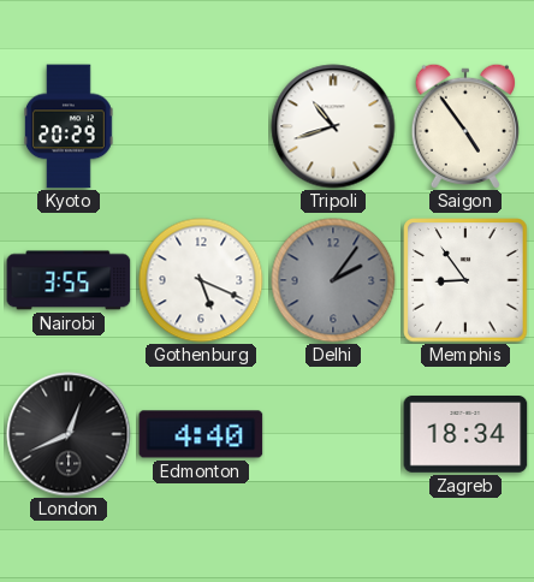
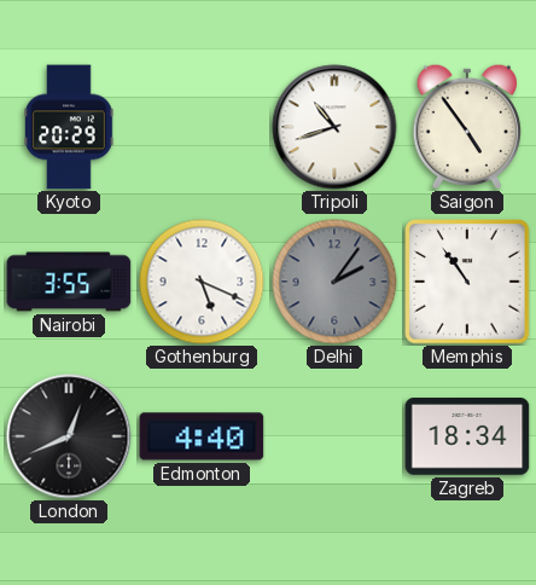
Memphis: 8:54 -> 10:54 (467, 282)
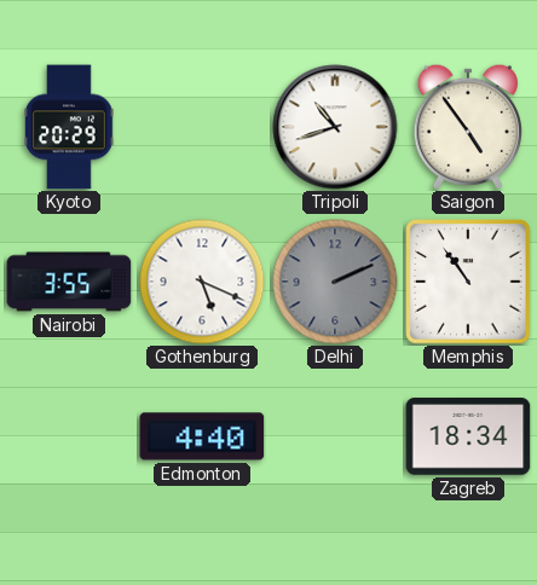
Delhi: 2:06 -> 2:11 (335, 282)
London: 12:41 -> none (69, 436)
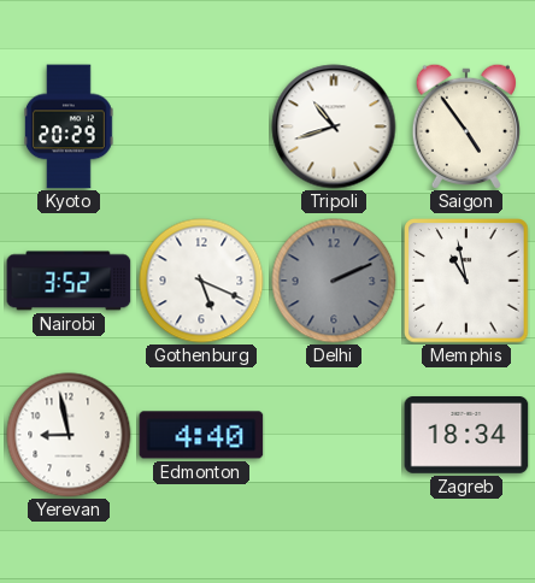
Nairobi: 3:55 -> 3:52 (69, 281)
Memphis: 10:54 -> 10:58 (466, 281)
Yerevan: none -> 8:58 (69, 435)
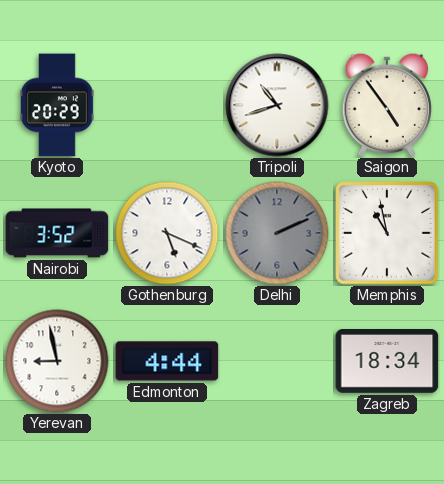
Edmonton: 4:40 -> 4:44 (167, 361)
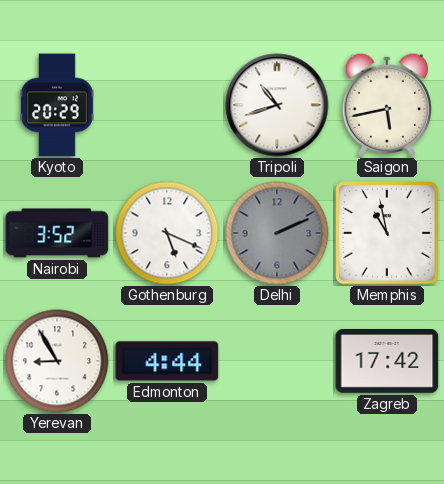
Saigon: 4:54 -> 5:43 (386, 105)
Yerevan: 8:58 -> 8:55 (57, 361)
Zagreb: 18:34 -> 17:42 (387, 362)
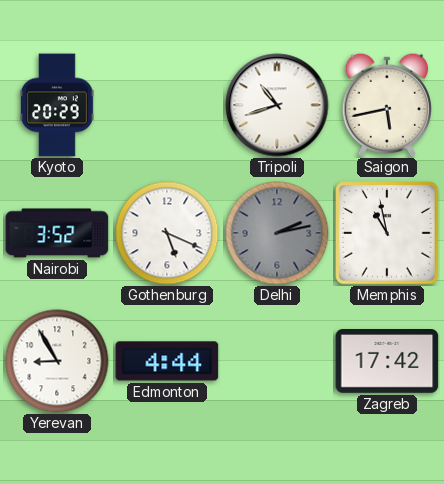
Delhi: 2:11 -> 2:13 (277, 233)
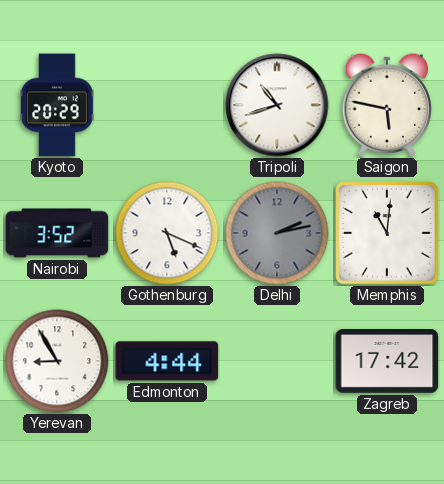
Saigon: 5:43 -> 5:47 (386, 105)
Memphis: 10:58 -> 11:01 (387, 233)
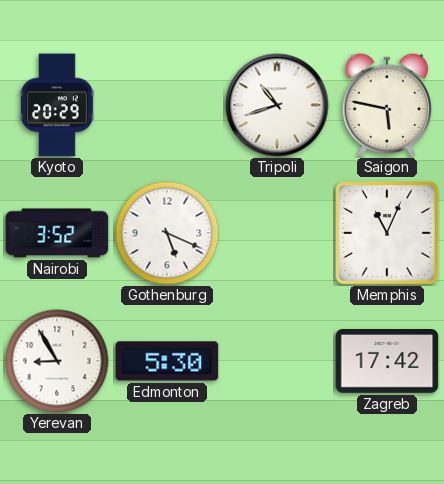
Delhi: 2:13 -> none (277, 233)
Memphis: 11:01 -> 11:04 (387, 233)
Edmonton: 4:44 -> 5:30 (167, 361)
